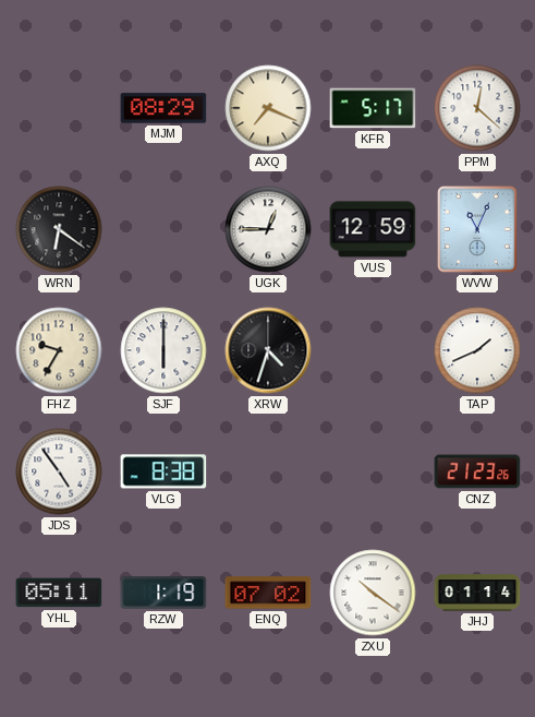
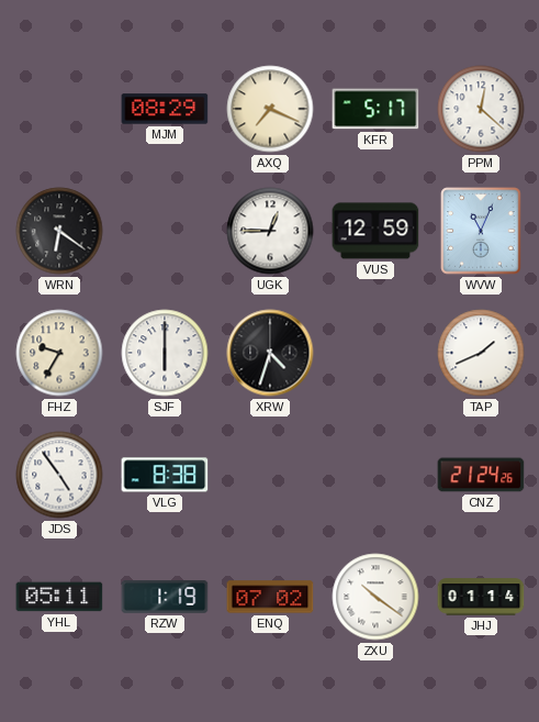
CNZ: 21:23 -> 21:24 (481, 475)
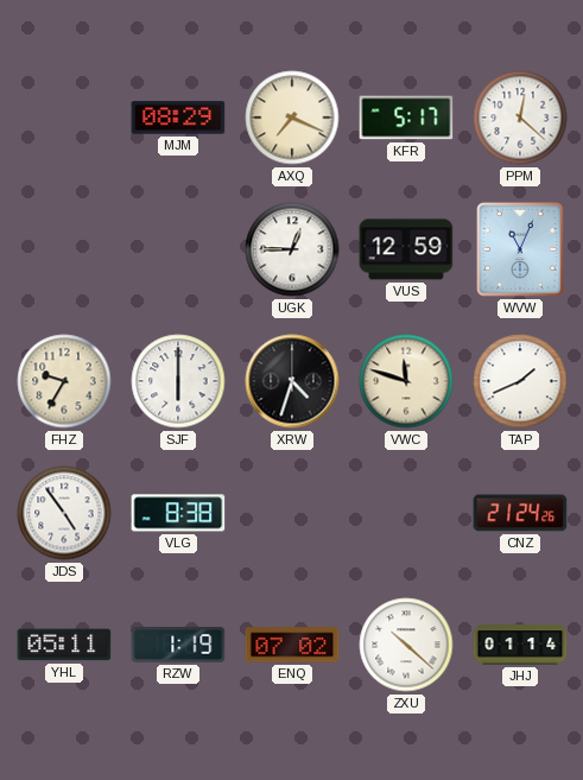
WRN: 6:21 -> none (59, 231)
VWC: none -> 11:48 (406, 381)
ZXU: 10:21 -> 10:22 (406, 645)
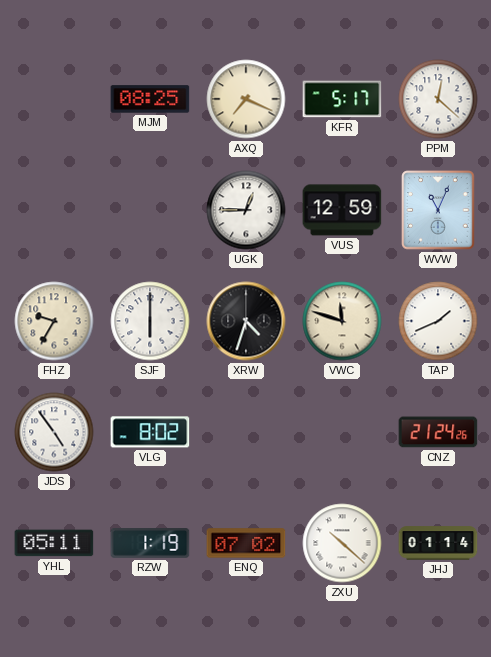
MJM: 08:29 -> 08:25 (150, 99)
VLG: 8:38 -> 8:02 (150, 432)
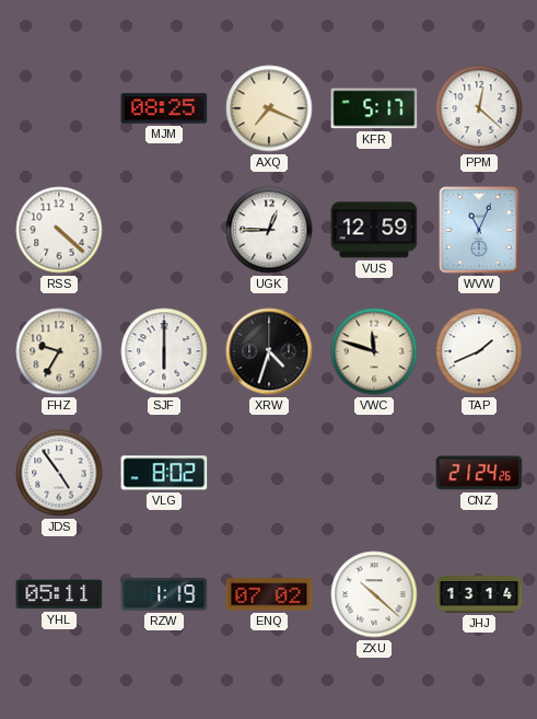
RSS: none -> 4:22 (59, 230)
JHJ: 01:14 -> 13:14 (479, 594)
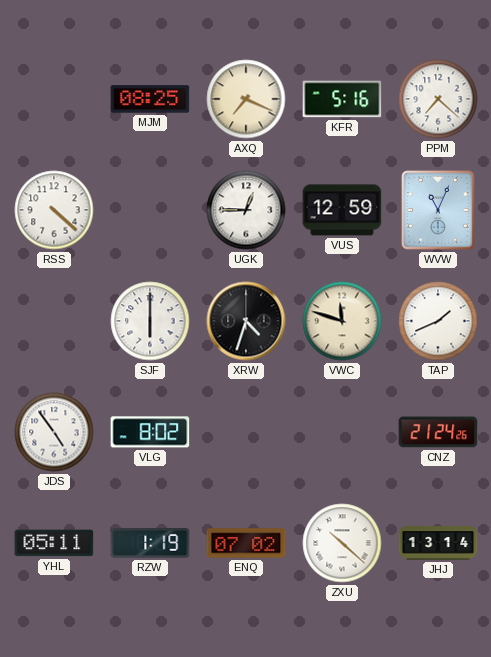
KFR: 5:17 -> 5:16 (342, 99)
PPM: 12:22 -> 7:22 (438, 99)
FHZ: 9:35 -> none (59, 351)
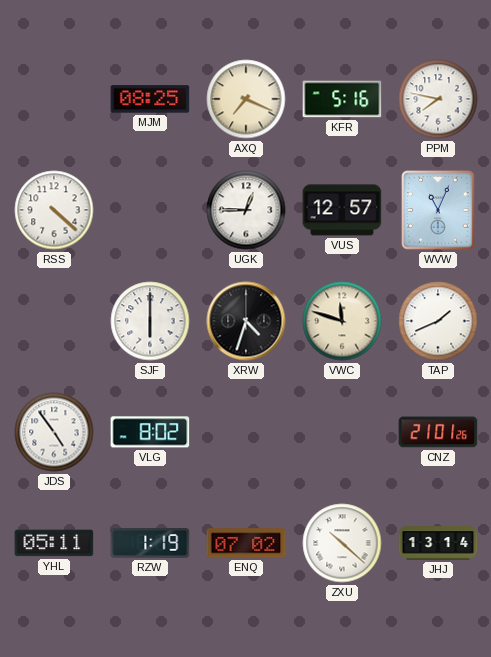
PPM: 7:22 -> 7:47 (438, 99)
VUS: 12:59 -> 12:57 (342, 210)
CNZ: 21:24 -> 21:01 (438, 432)
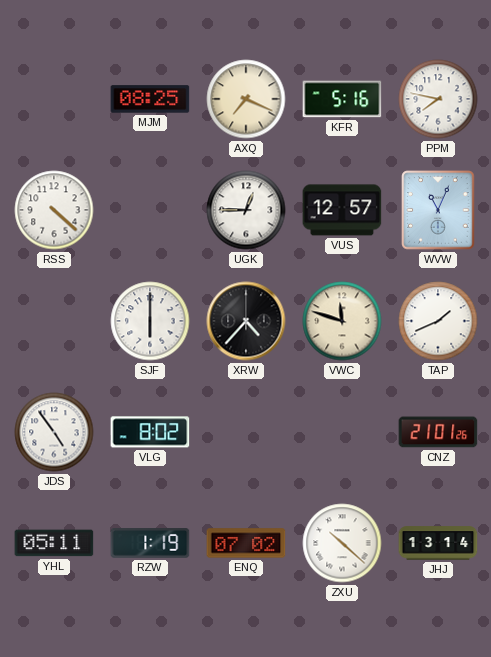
XRW: 4:33 -> 4:37 (246, 321)
